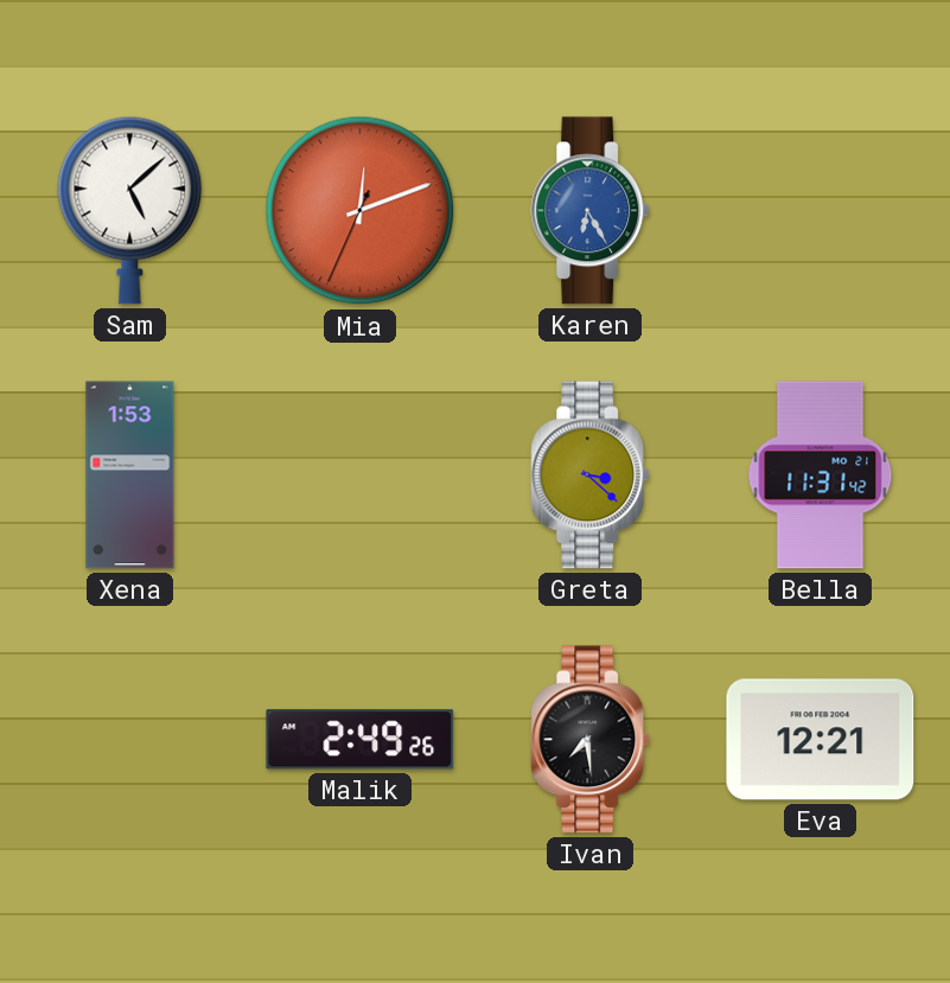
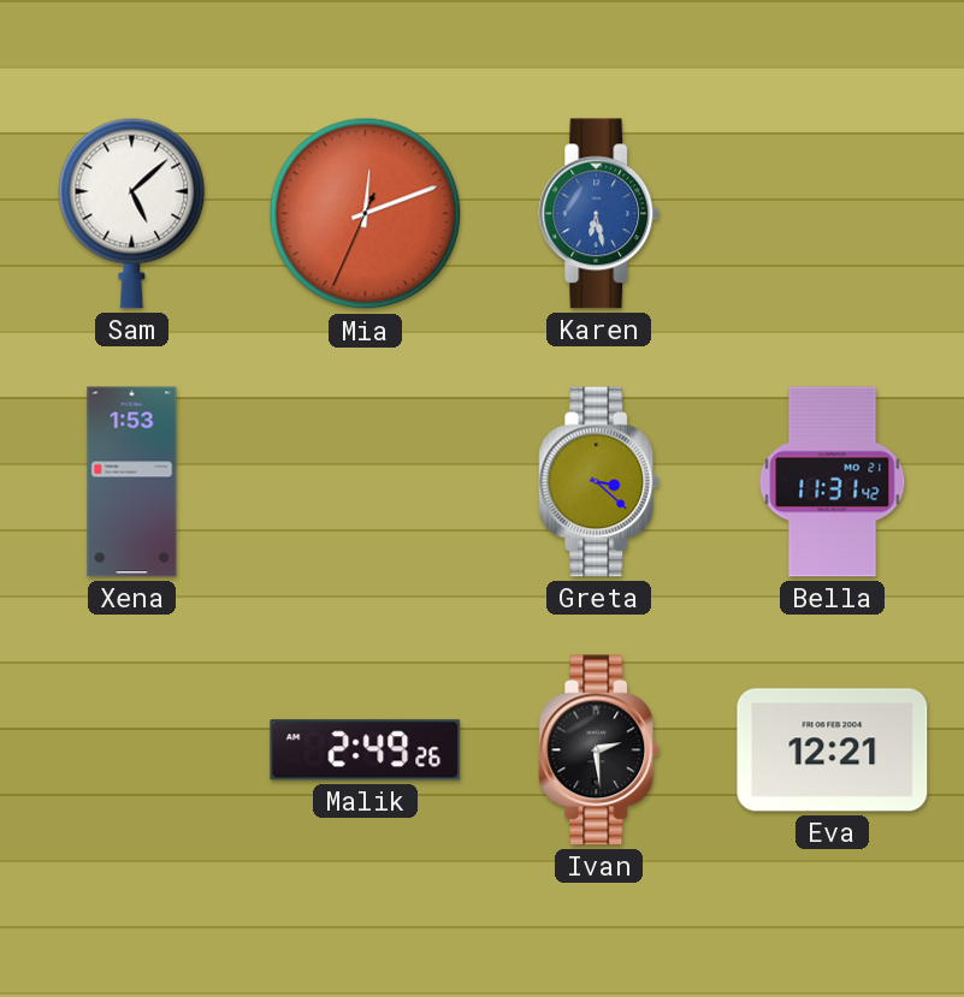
Karen: 6:25 -> 6:28 (599, 214)
Ivan: 7:29 -> 2:29 (599, 750)
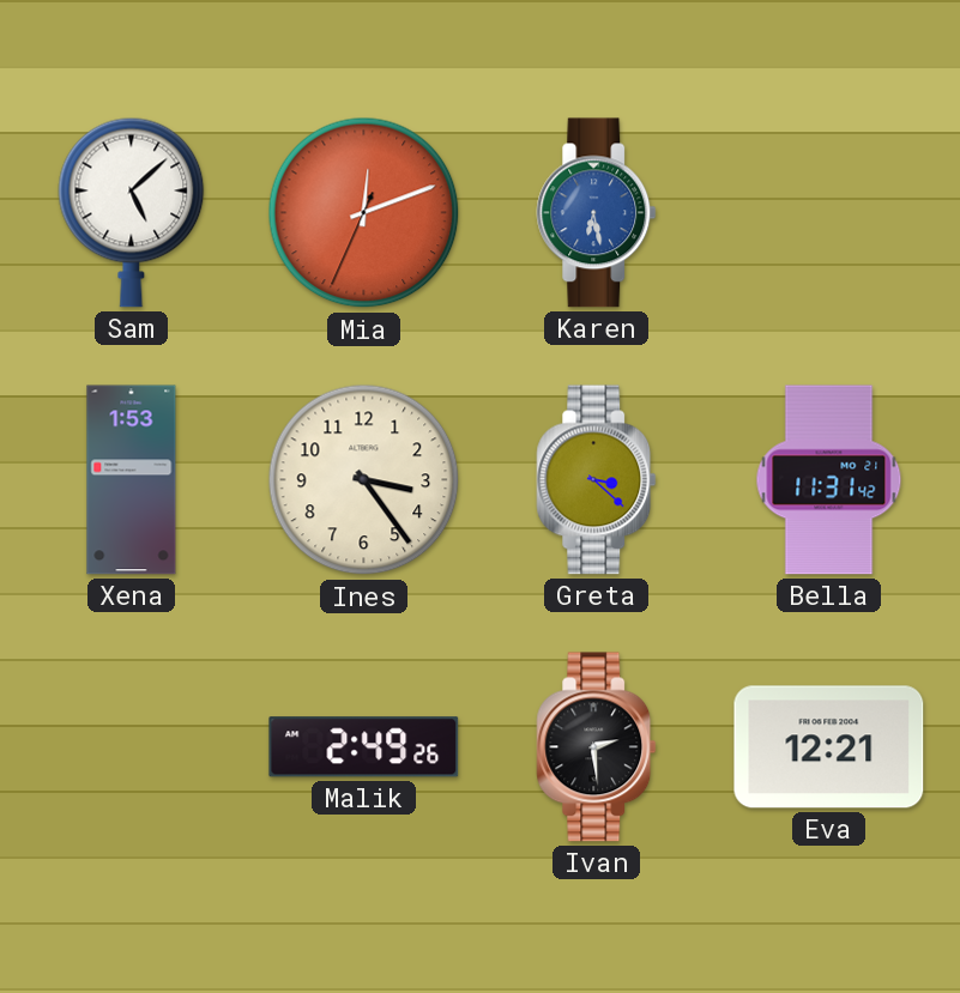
Ines: none -> 3:24 (364, 480)
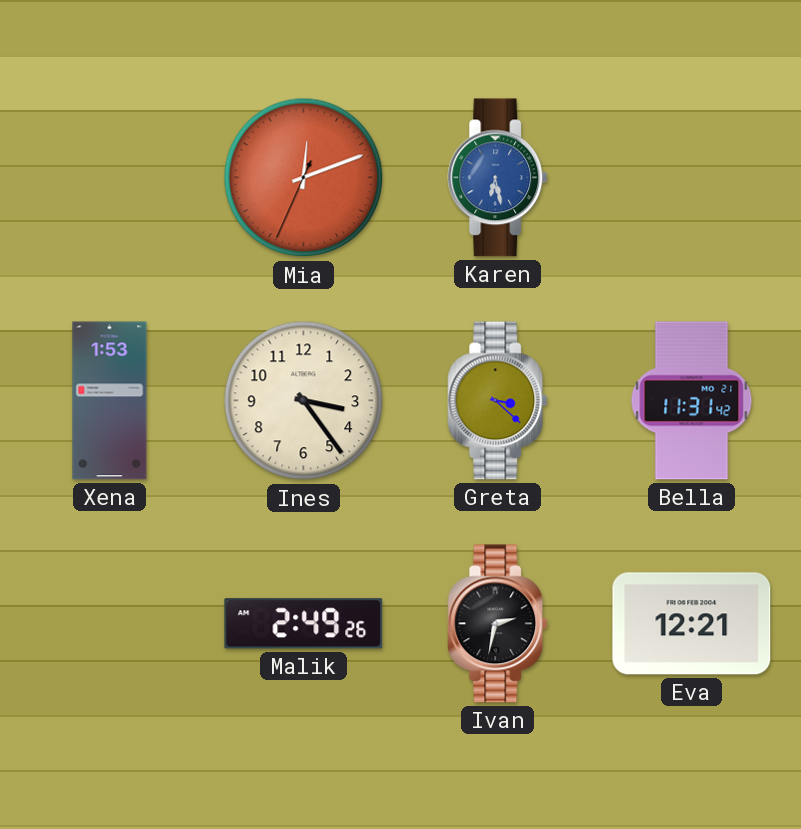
Sam: 5:08 -> none (132, 212)
Ivan: 2:29 -> 2:32 (498, 624)
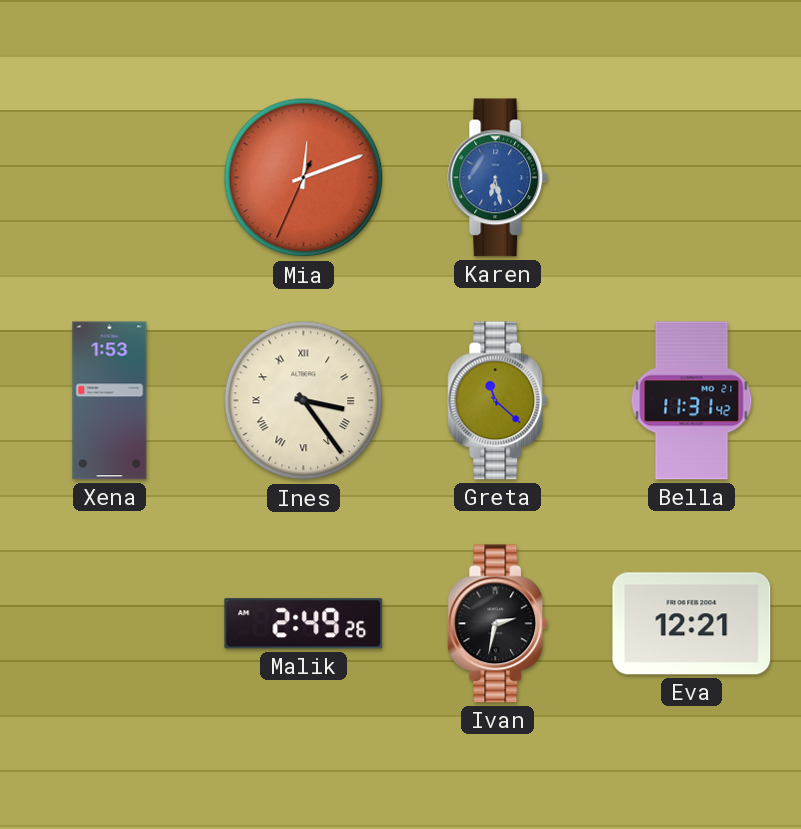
Ines numerals: Arabic -> Roman (304, 401)
Greta: 3:22 -> 11:22 (498, 401)
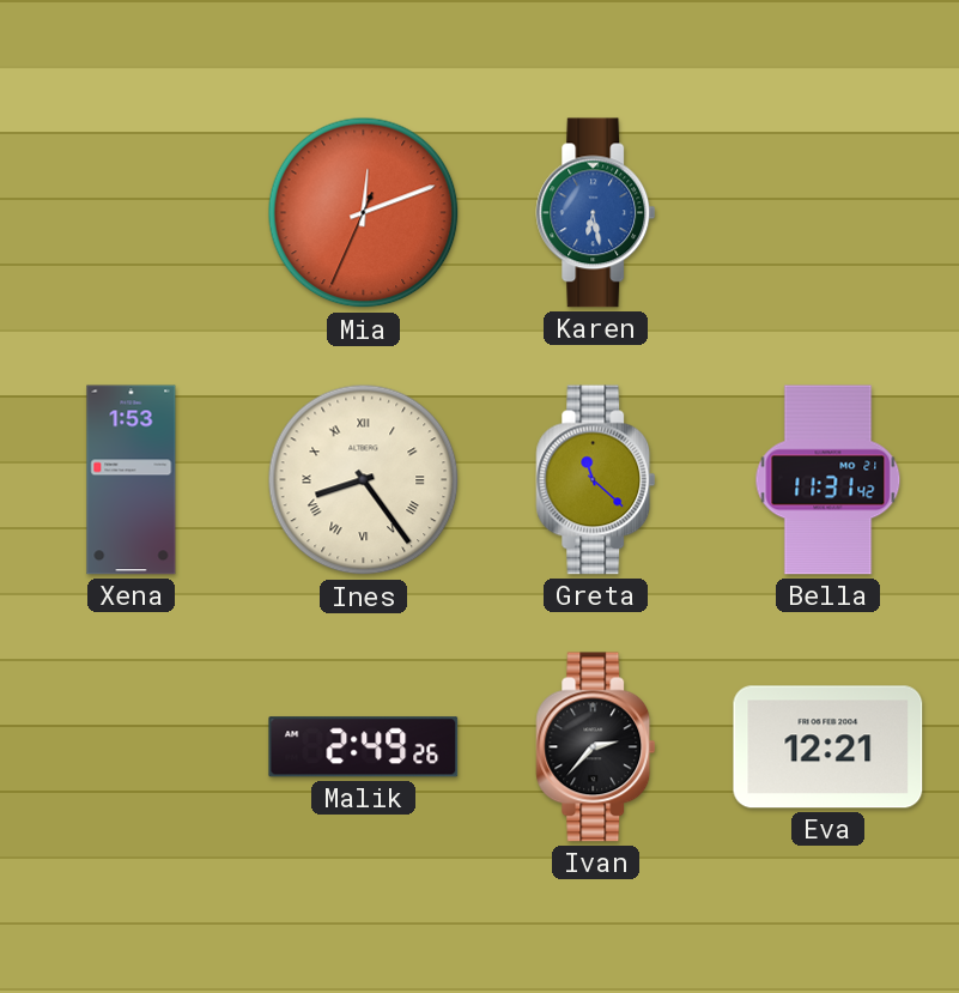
Ines: 3:24 -> 8:24 (364, 480)
Ivan: 2:32 -> 2:37 (596, 747)
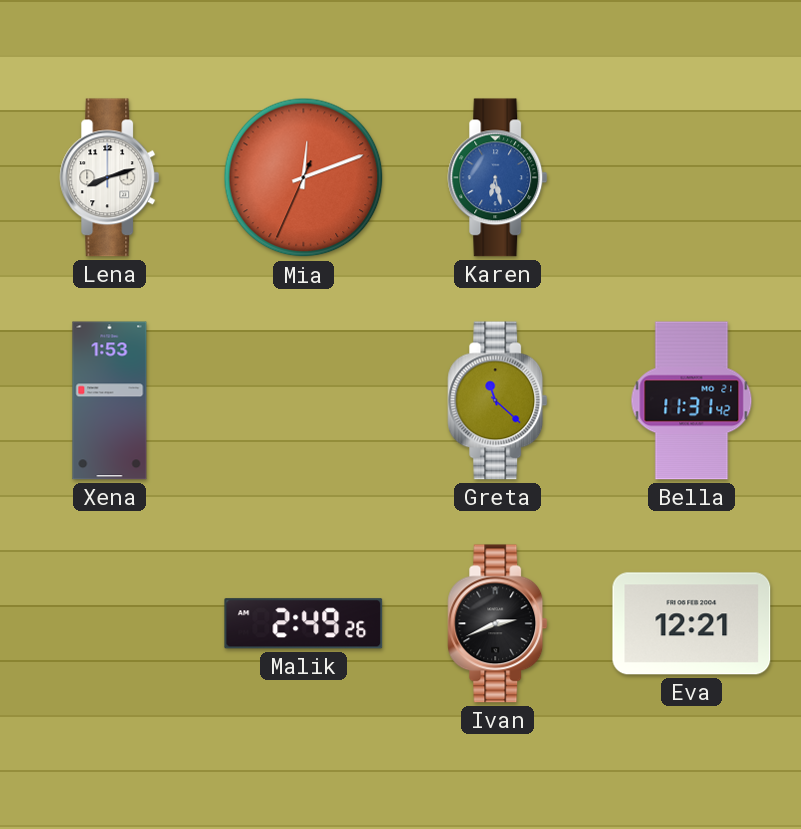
Lena: none -> 8:12 (110, 178)
Ines: 8:24 -> none (364, 480)
Ivan: 2:37 -> 2:41 (498, 624)
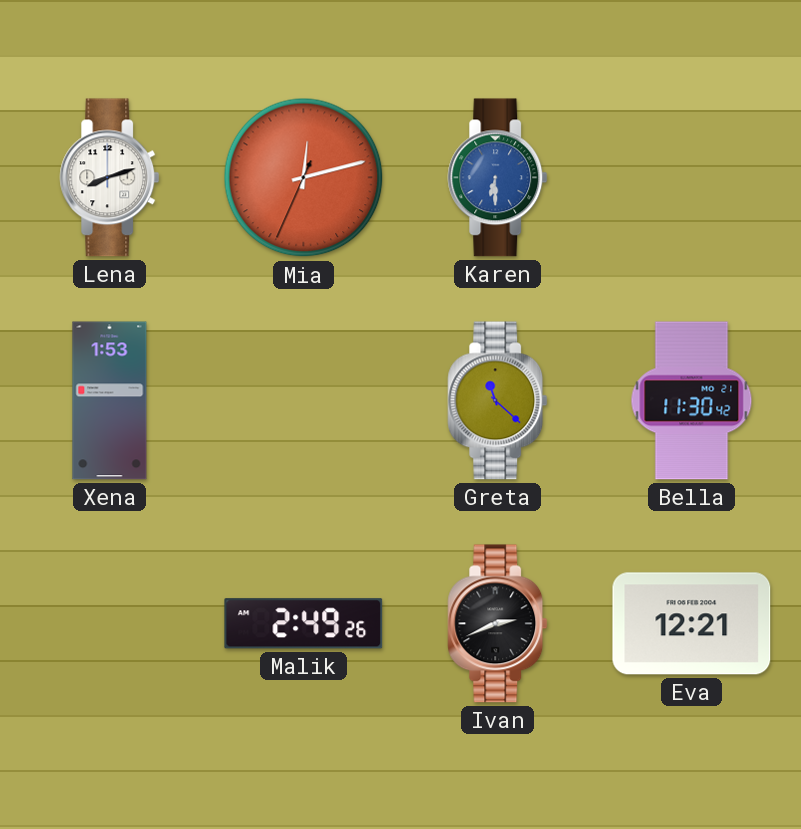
Mia: 12:11 -> 12:12 (304, 178)
Karen: 6:28 -> 6:30 (498, 178)
Bella: 11:31 -> 11:30 (692, 401)
